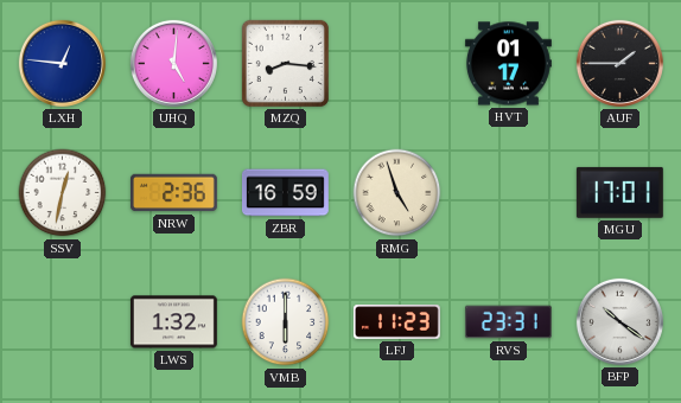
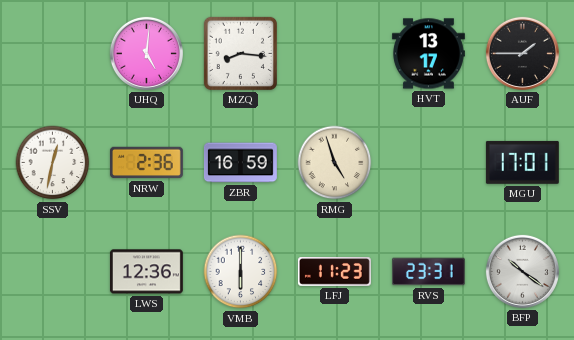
LXH: 12:46 -> none (62, 63)
HVT: 01:17 -> 13:17 (428, 54)
LWS: 1:32 -> 12:36 (146, 272)
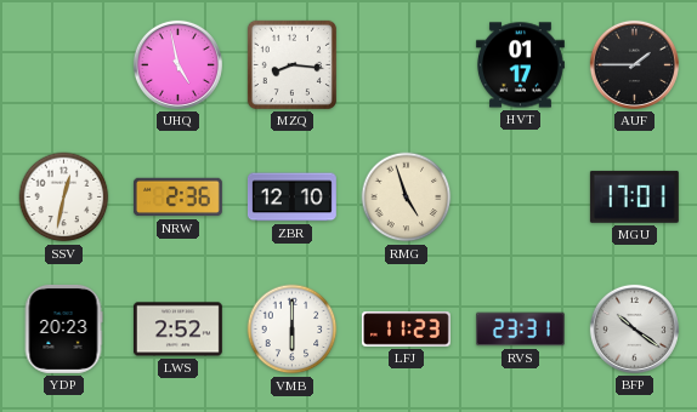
UHQ: 5:01 -> 4:58 (177, 64)
HVT: 13:17 -> 01:17 (520, 65)
ZBR: 16:59 -> 12:10 (291, 198)
YDP: none -> 20:23 (63, 328)
LWS: 12:36 -> 2:52 (177, 330)
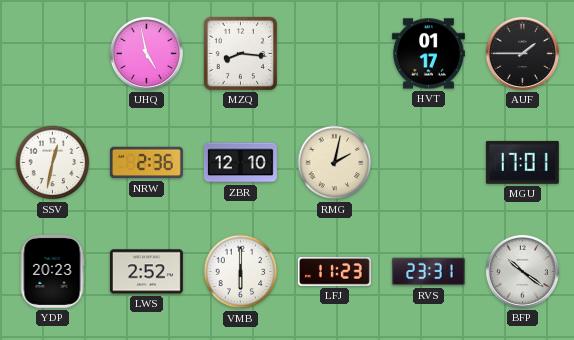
RMG: 4:57 -> 2:02 (335, 163)
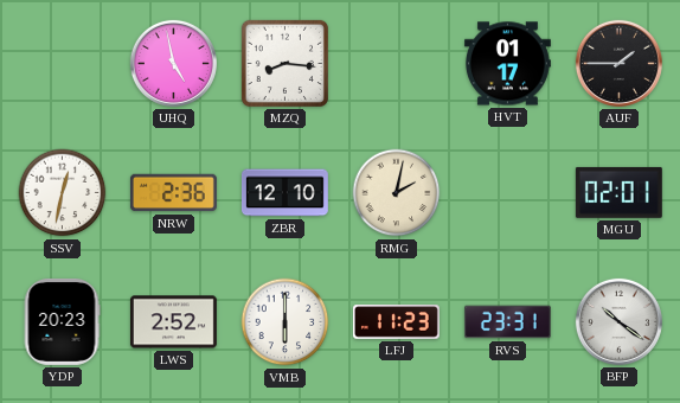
MGU: 17:01 -> 02:01 (618, 192)
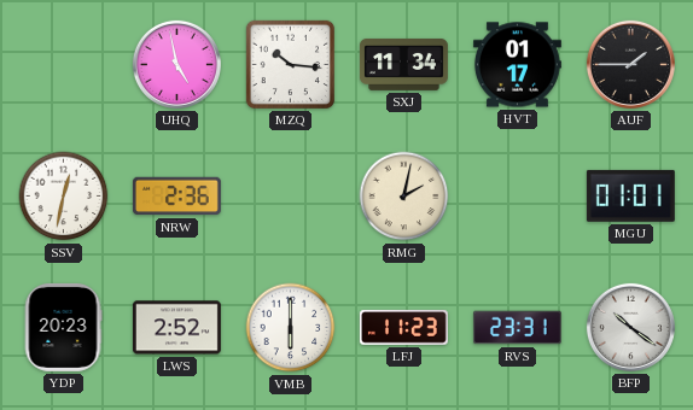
MZQ: 8:16 -> 10:16 (290, 64)
SXJ: none -> 11:34 (403, 64)
ZBR: 12:10 -> none (284, 193)
MGU: 02:01 -> 01:01 (630, 195)
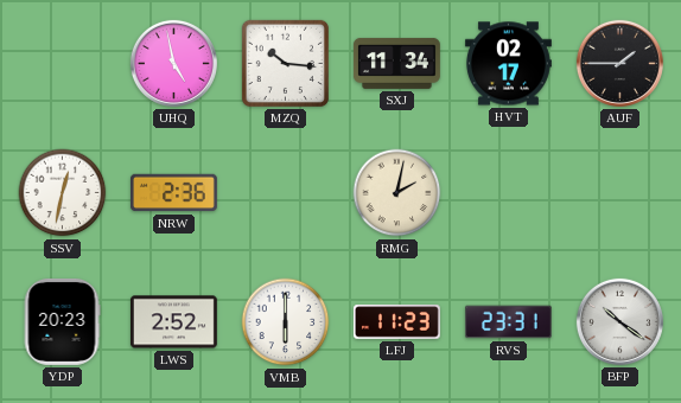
HVT: 01:17 -> 02:17 (508, 64)
MGU: 01:01 -> none (630, 195)
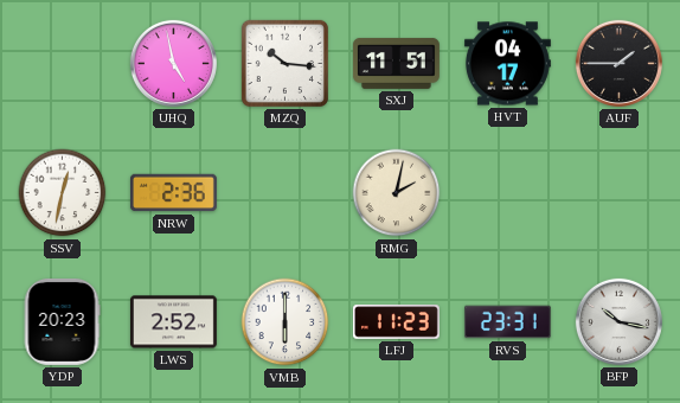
SXJ: 11:34 -> 11:51 (396, 63)
HVT: 02:17 -> 04:17 (507, 64)
BFP: 10:21 -> 10:17 (618, 321)
